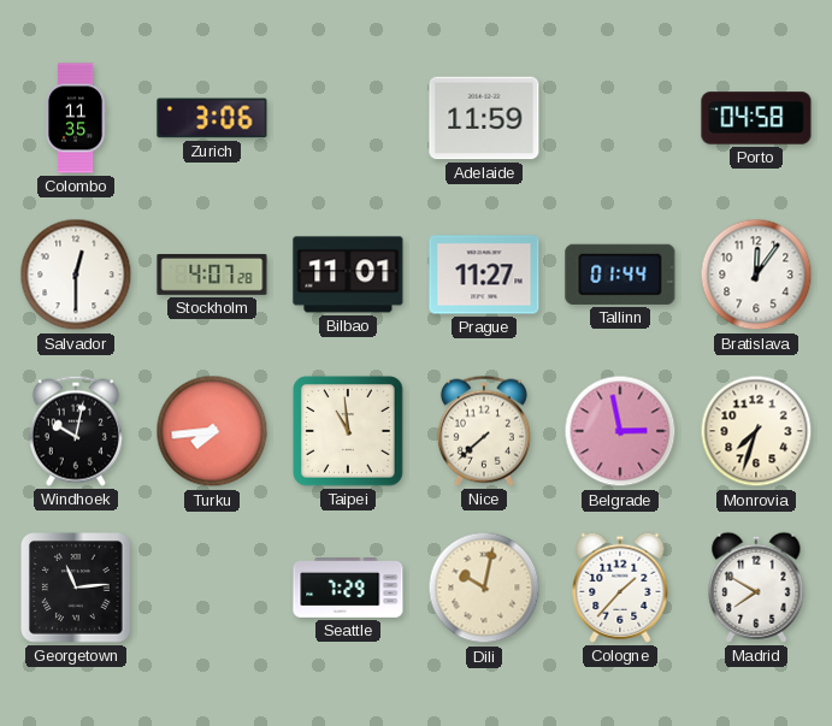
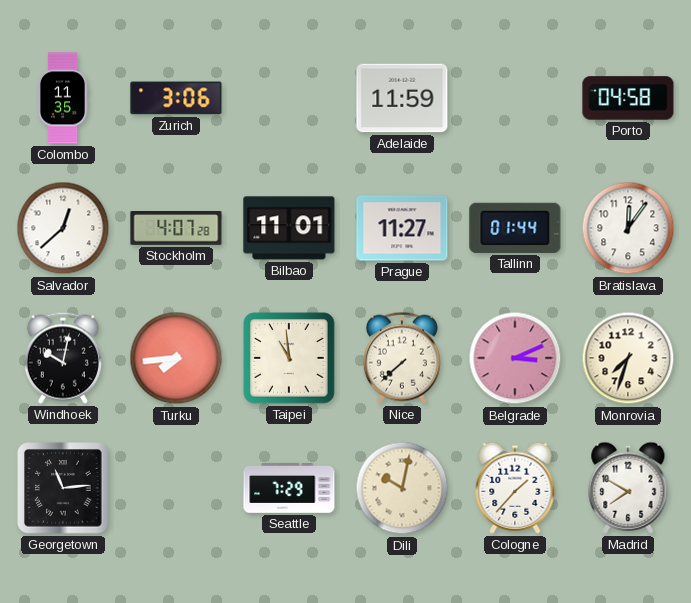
Salvador: 12:30 -> 12:38 (63, 228)
Belgrade: 2:58 -> 3:11 (515, 358)
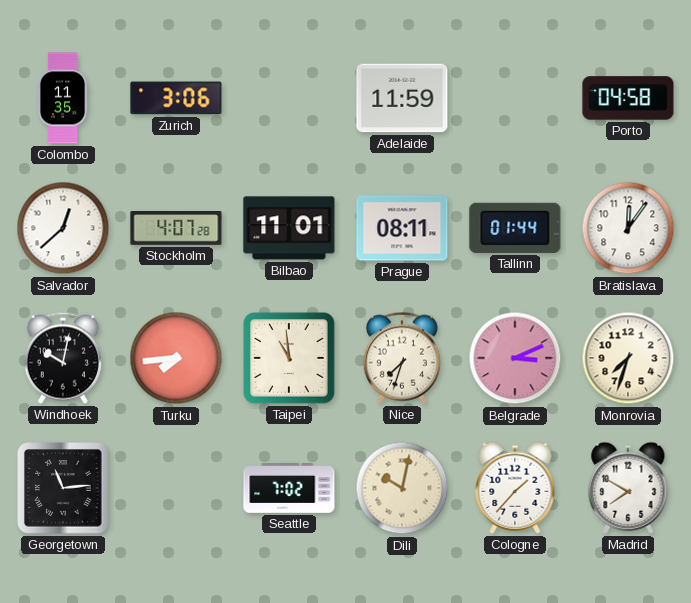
Prague: 11:27 -> 08:11 (402, 228)
Nice: 7:38 -> 7:33 (402, 358)
Seattle: 7:29 -> 7:02 (289, 488)
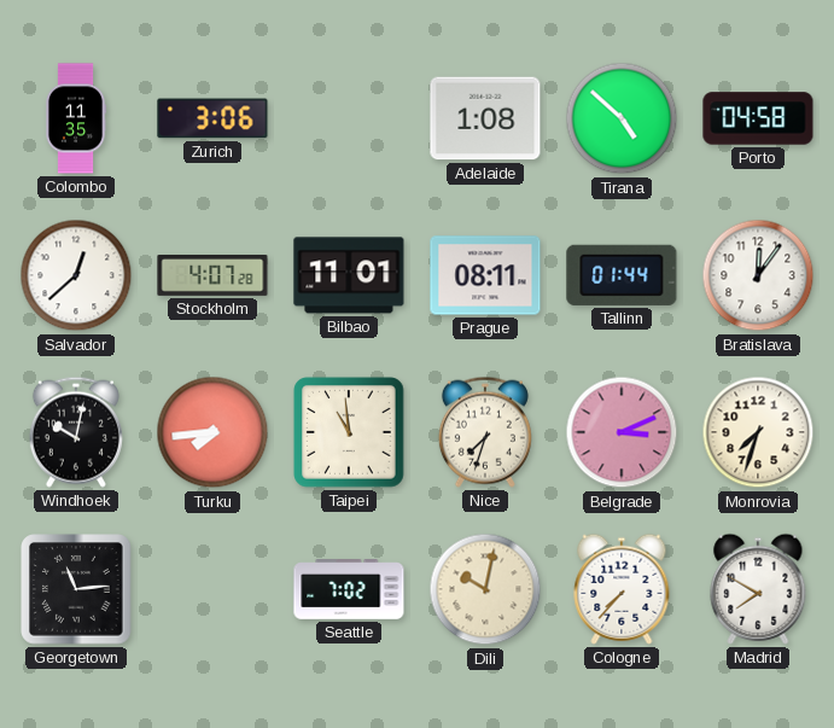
Adelaide: 11:59 -> 1:08 (485, 118)
Tirana: none -> 4:52 (622, 118)
Cologne: 1:37 -> 7:37 (622, 589)
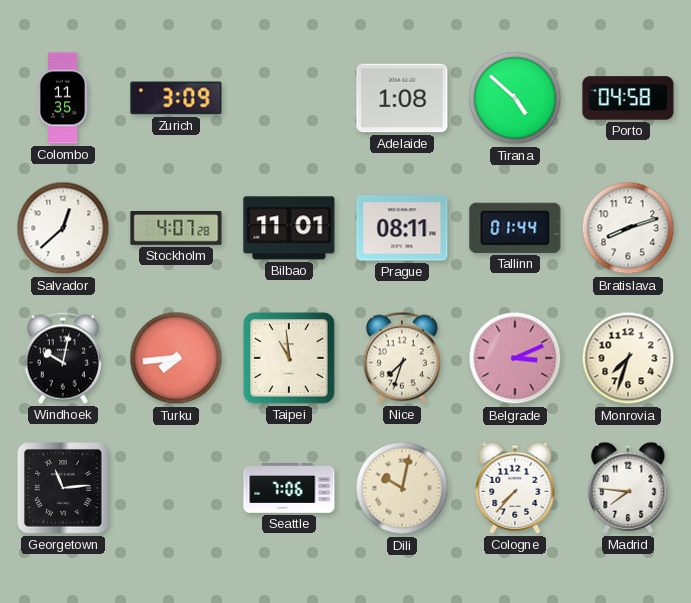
Zurich: 3:06 -> 3:09 (176, 98)
Bratislava: 12:06 -> 8:12 (628, 228)
Seattle: 7:02 -> 7:06 (289, 488)
Madrid: 7:50 -> 7:46 (628, 488)
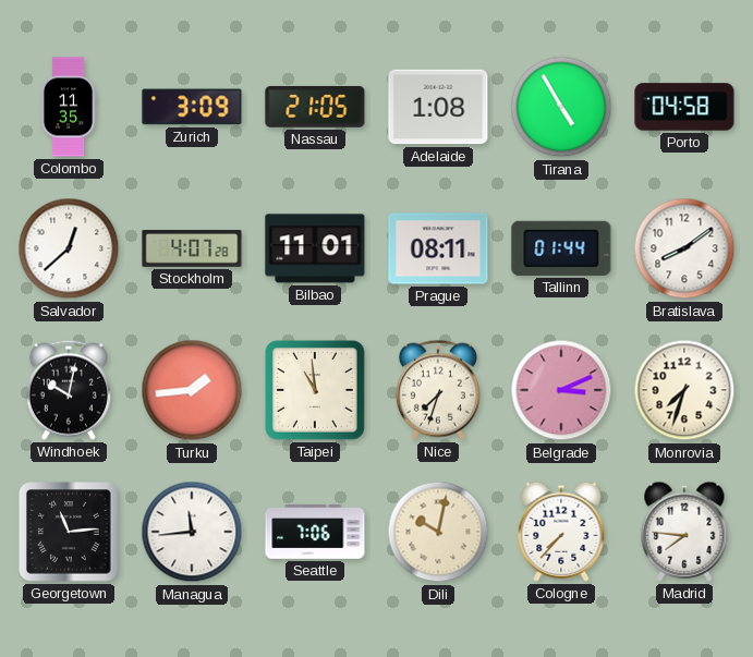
Nassau: none -> 21:05 (315, 107)
Tirana: 4:52 -> 4:55 (561, 107)
Bratislava: 8:12 -> 8:09 (684, 248)
Turku: 7:44 -> 1:44 (192, 390)
Managua: none -> 11:44 (192, 532)
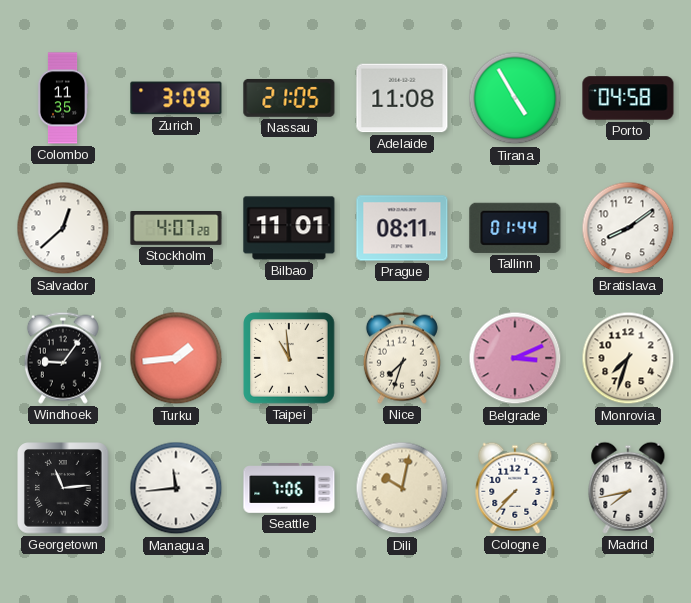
Adelaide: 1:08 -> 11:08 (402, 98)
Windhoek: 10:02 -> 9:06 (63, 358)
Madrid: 7:46 -> 7:43 (628, 488)
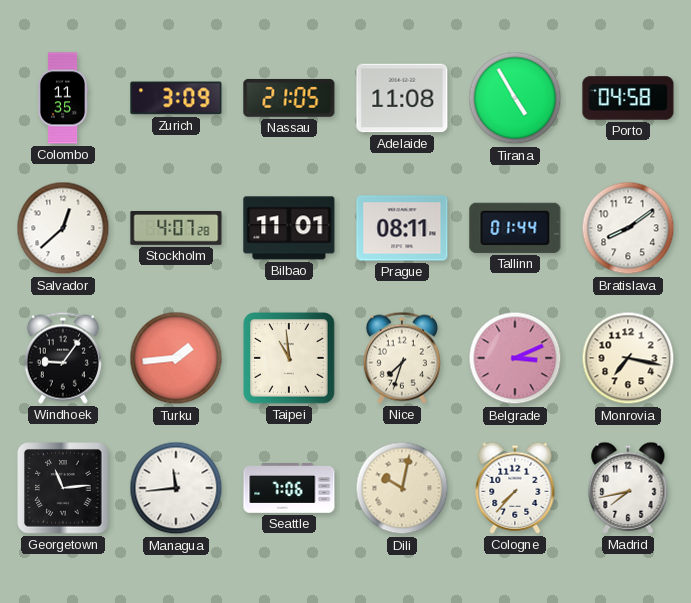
Monrovia: 7:33 -> 7:17 (628, 358)
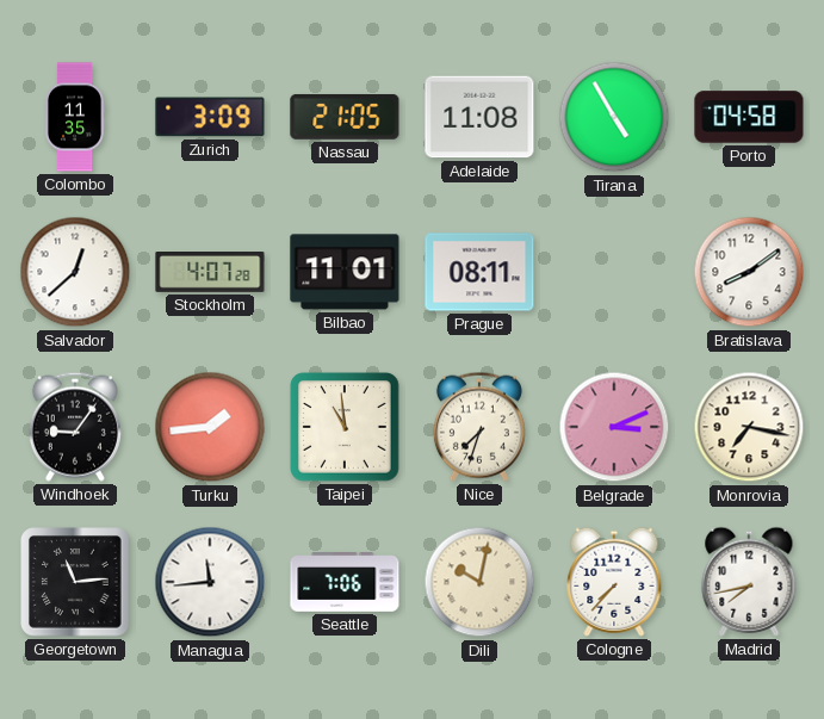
Tallinn: 01:44 -> none (515, 228)
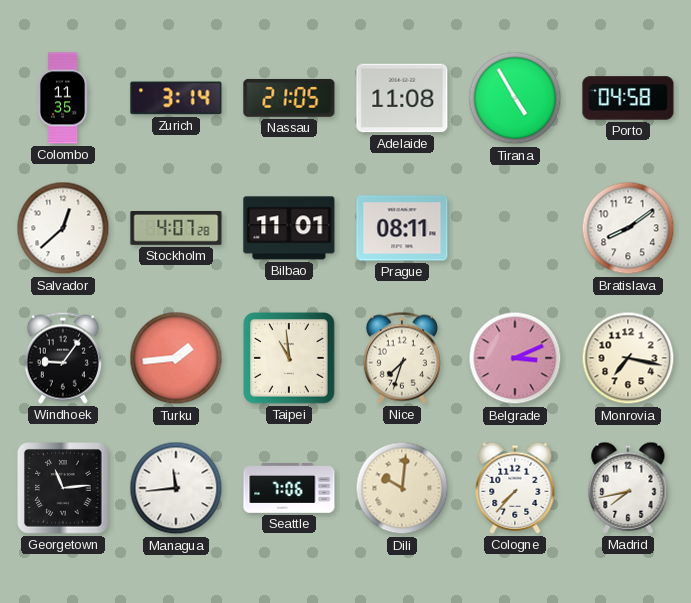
Zurich: 3:09 -> 3:14 (176, 98)
Dili: 10:02 -> 10:01 (402, 488)
